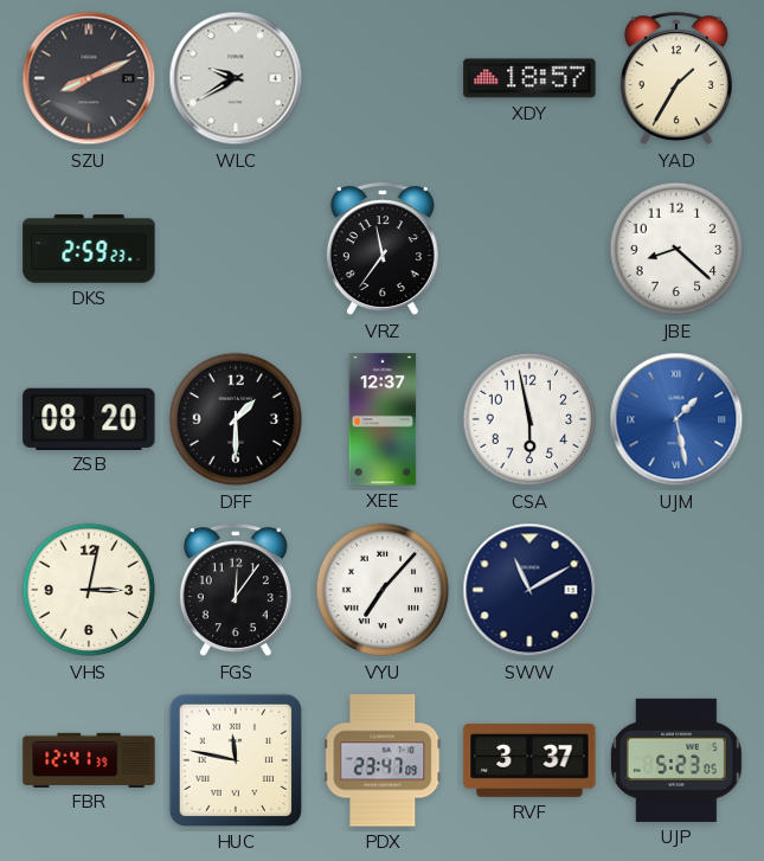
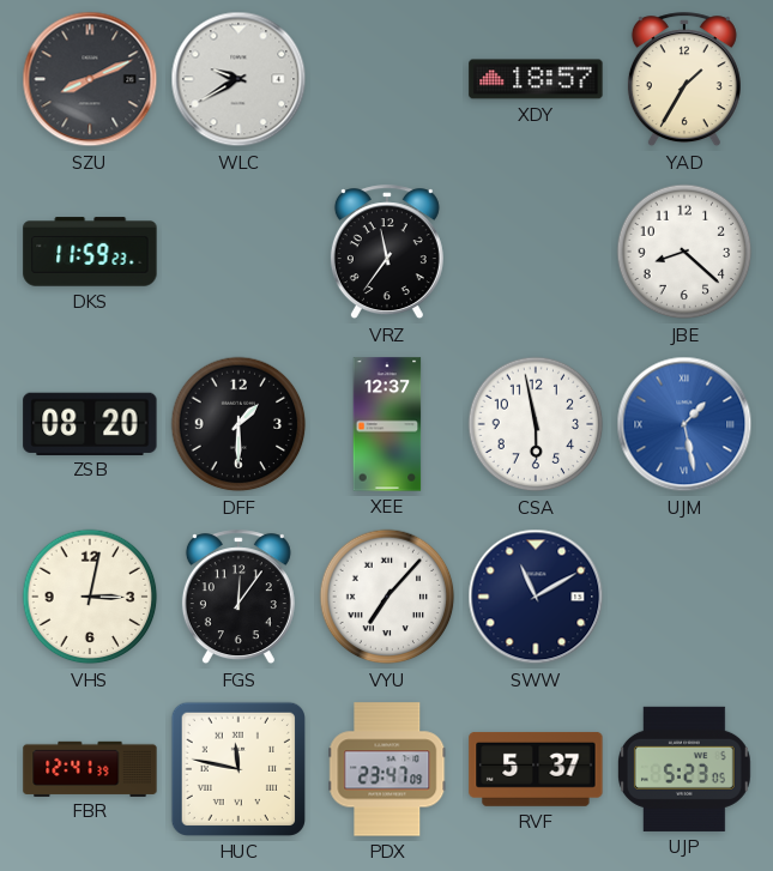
DKS: 2:59 -> 11:59 (90, 252)
RVF: 3:37 -> 5:37 (536, 769)
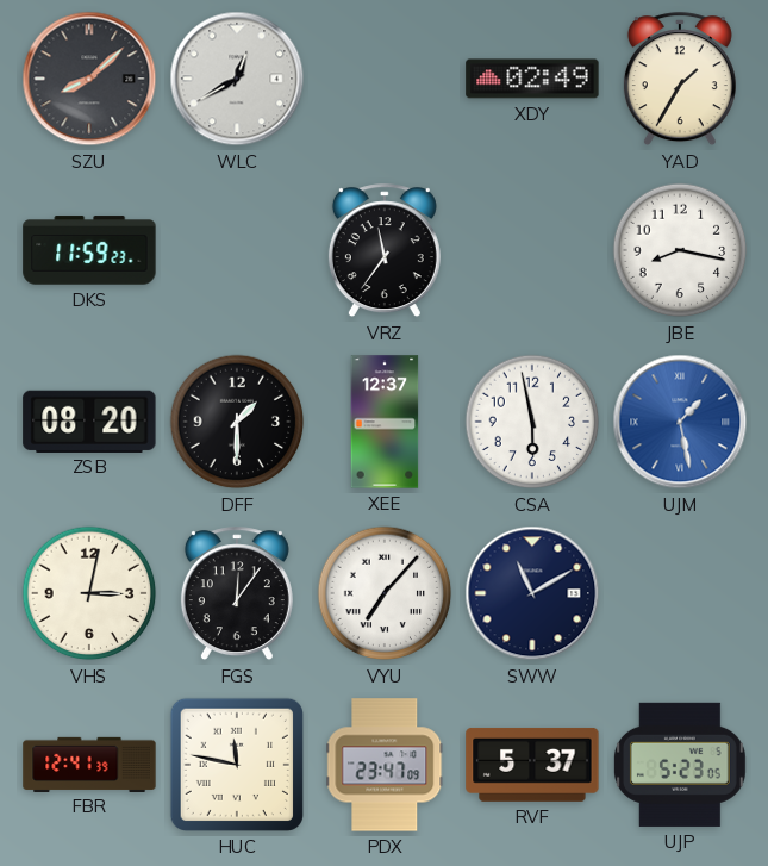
SZU: 8:11 -> 8:08 (89, 79)
WLC: 9:40 -> 12:40 (237, 79)
XDY: 18:57 -> 02:49 (532, 79)
JBE: 8:22 -> 8:17 (680, 250)
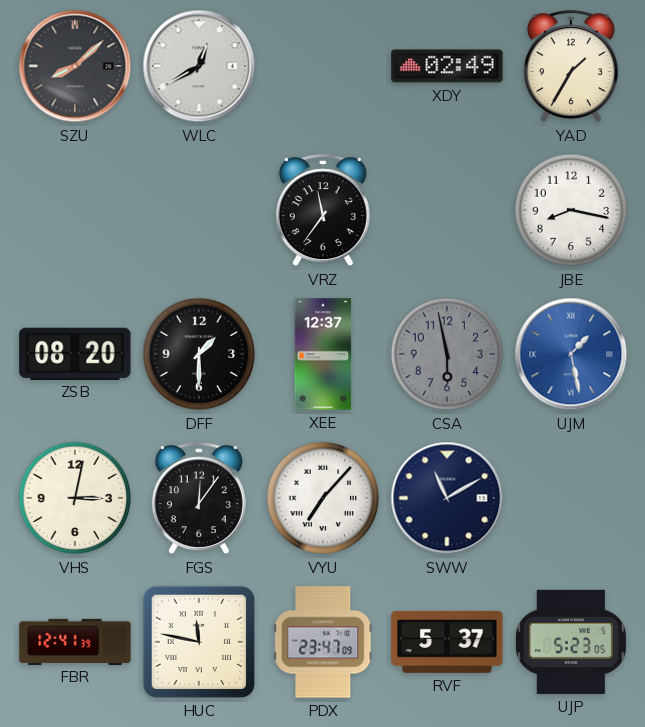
DKS: 11:59 -> none (89, 250)
CSA dial: white -> grey (447, 354)
